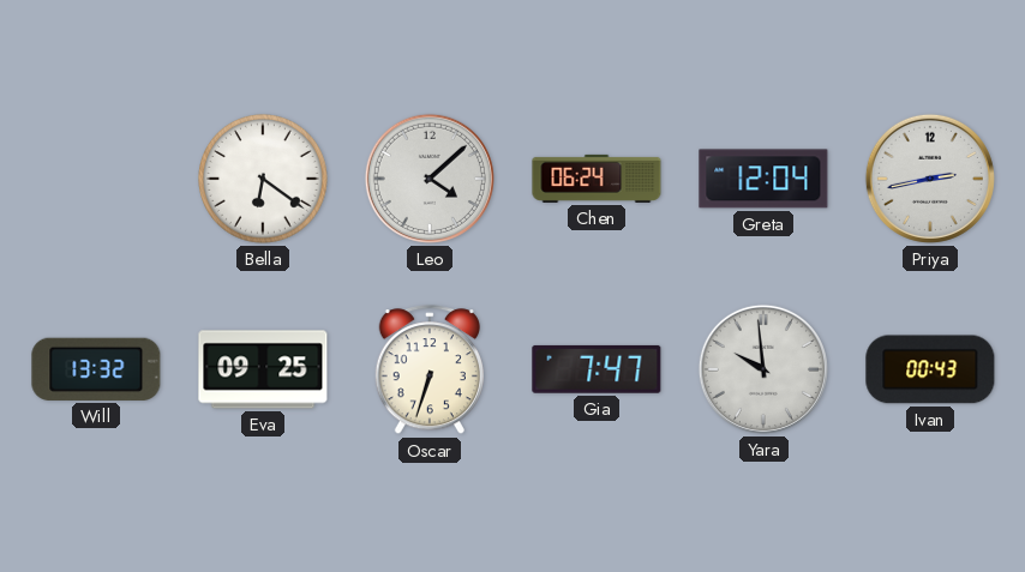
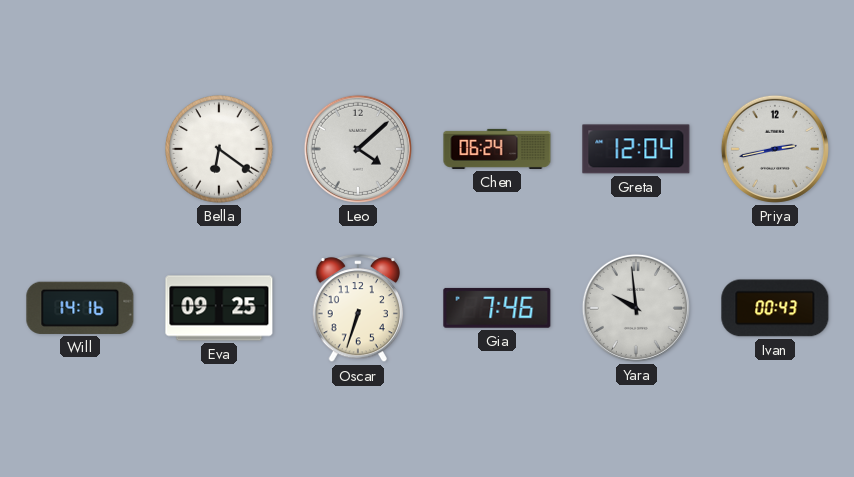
Will: 13:32 -> 14:16 (80, 308)
Gia: 7:47 -> 7:46 (497, 308)
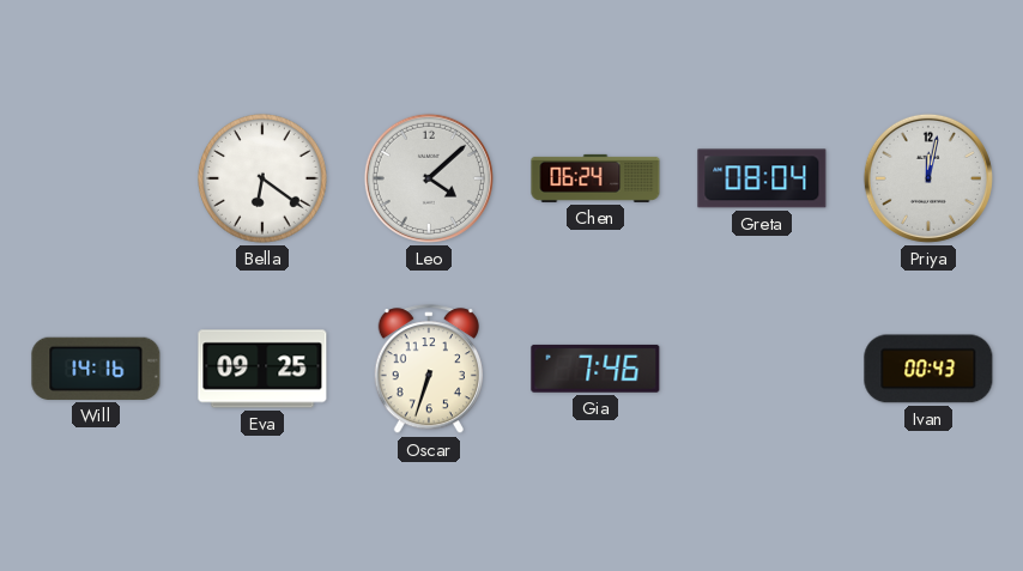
Greta: 12:04 -> 08:04 (762, 178)
Priya: 2:43 -> 12:02 (928, 178)
Yara: 9:59 -> none (636, 308)
